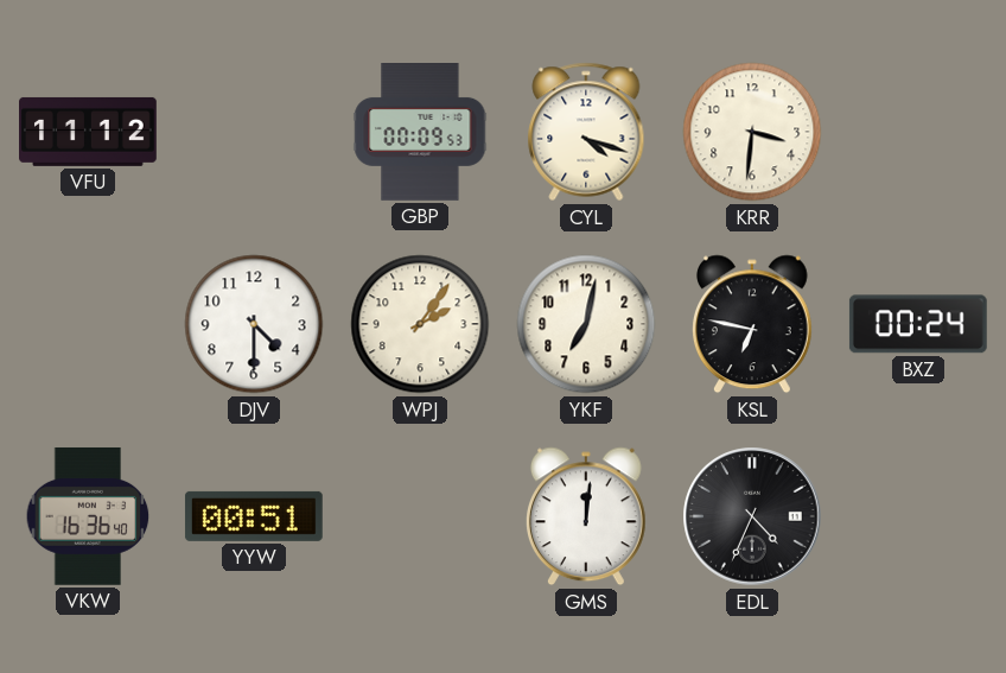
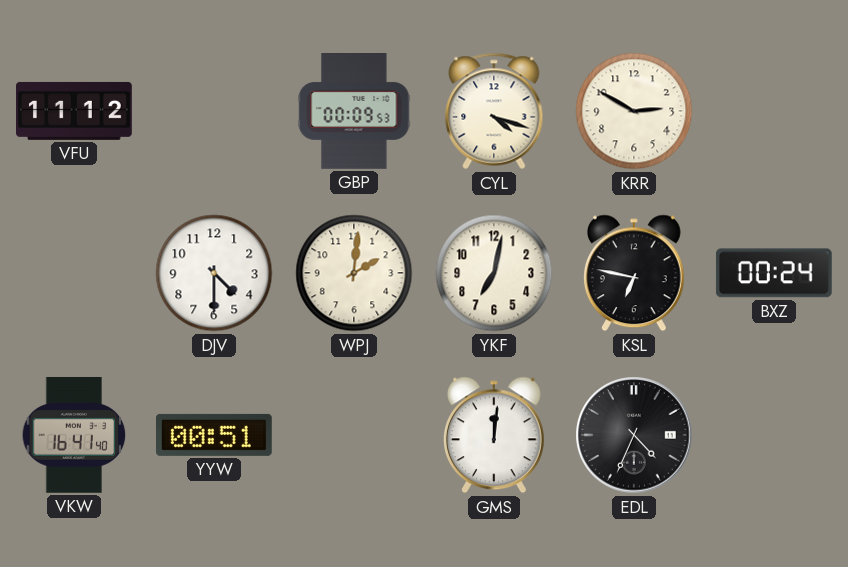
KRR: 3:31 -> 2:50 (634, 111)
WPJ: 2:06 -> 2:01 (354, 273)
VKW: 16:36 -> 16:41 (74, 435)
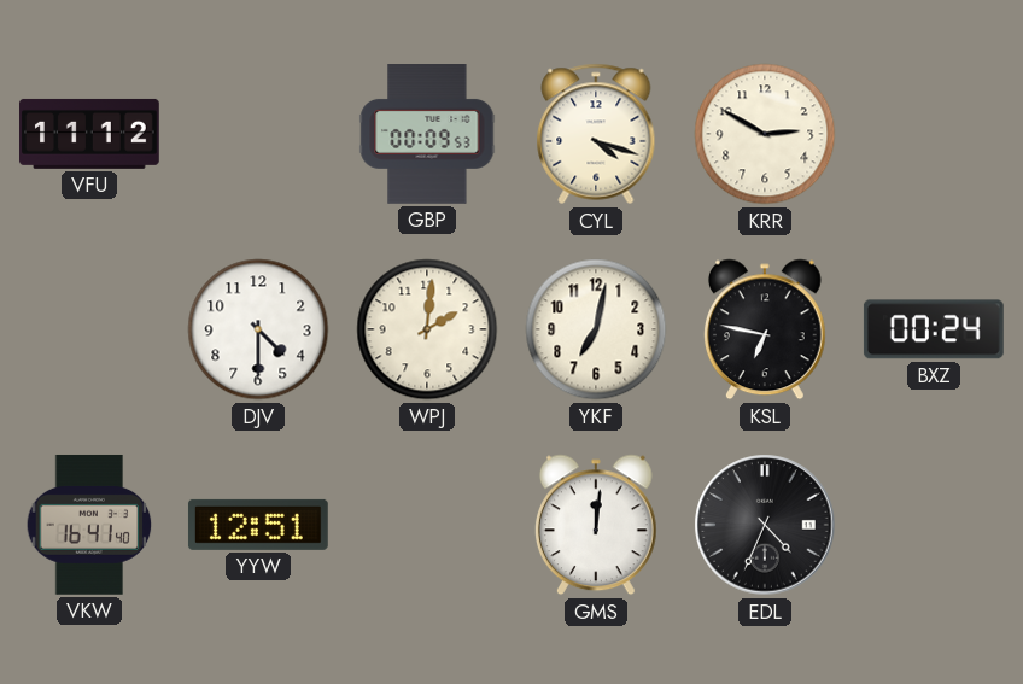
YYW: 00:51 -> 12:51 (258, 525)
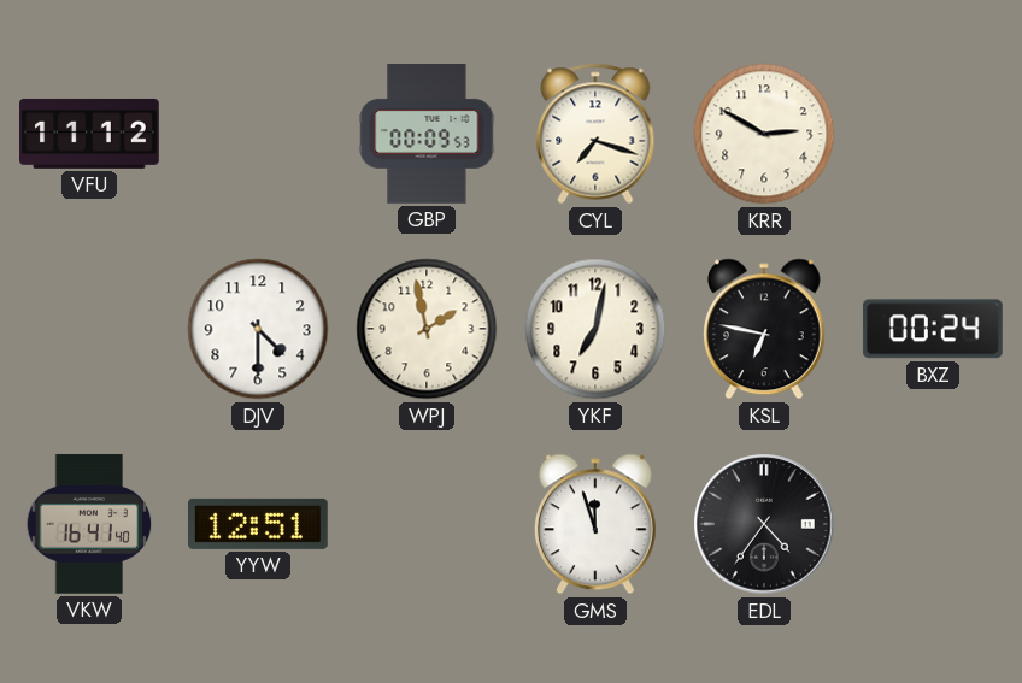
CYL: 4:18 -> 7:18 (595, 134)
WPJ: 2:01 -> 1:58 (427, 329)
GMS: 12:01 -> 11:57 (595, 524)
EDL: 4:34 -> 4:36 (764, 524)
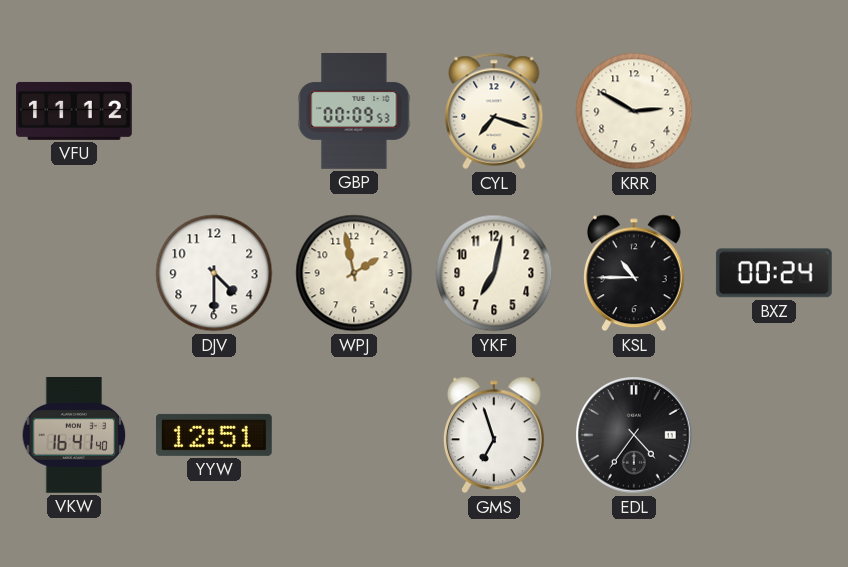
KSL: 6:47 -> 10:45 (634, 273)
GMS: 11:57 -> 6:57 (494, 435)
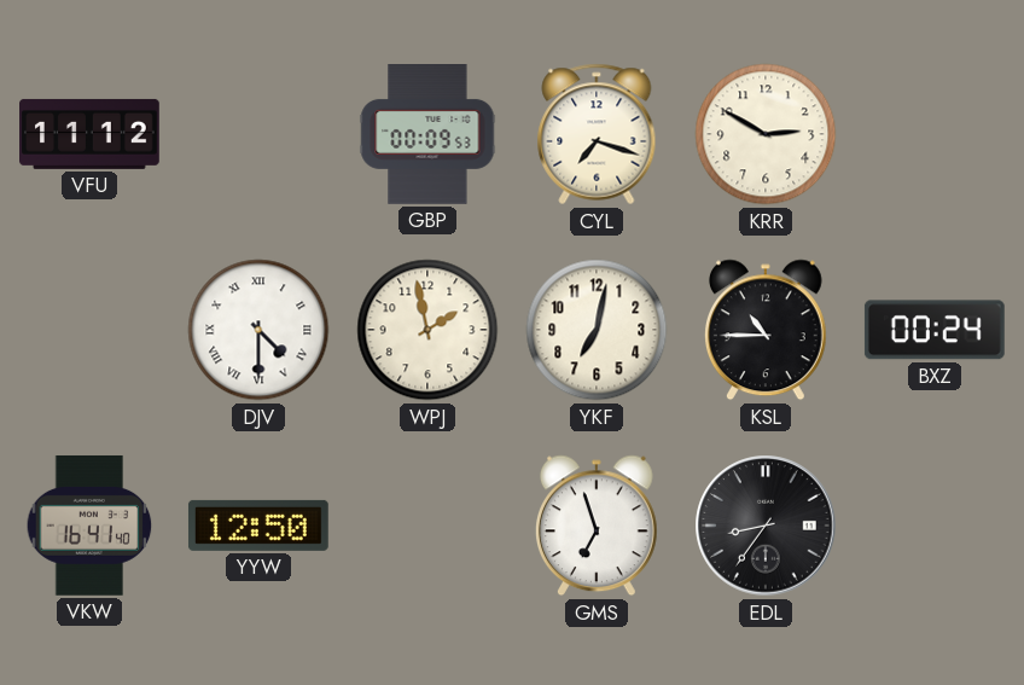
DJV numerals: Arabic -> Roman (258, 330)
YYW: 12:51 -> 12:50 (258, 526)
EDL: 4:36 -> 8:36 (766, 526)
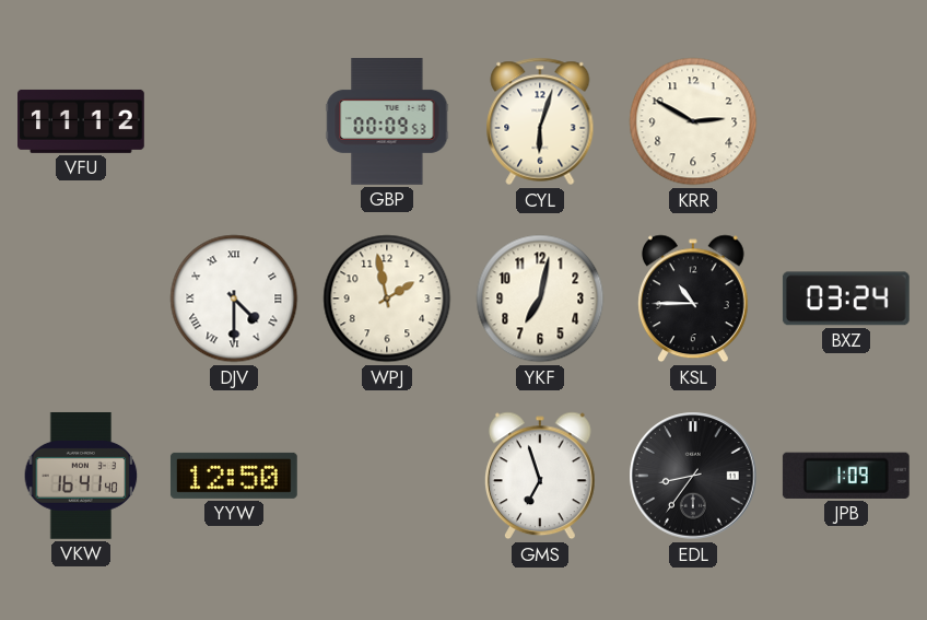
CYL: 7:18 -> 6:03 (540, 121)
BXZ: 00:24 -> 03:24 (846, 299)
JPB: none -> 1:09 (846, 476)
